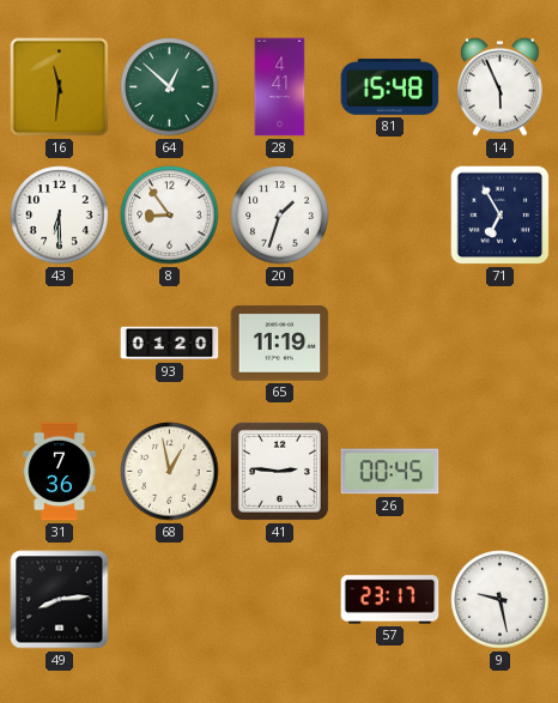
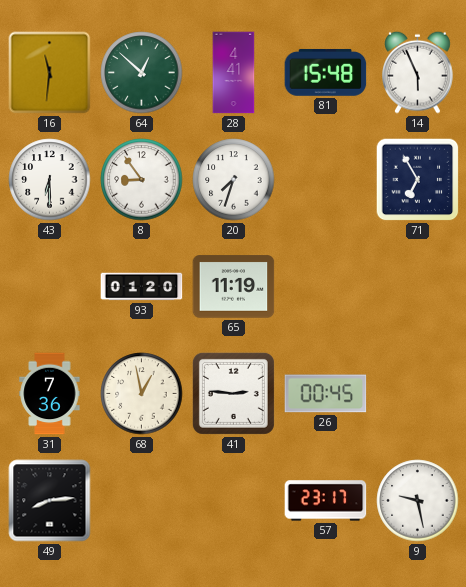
20: 1:33 -> 7:33 (234, 180)
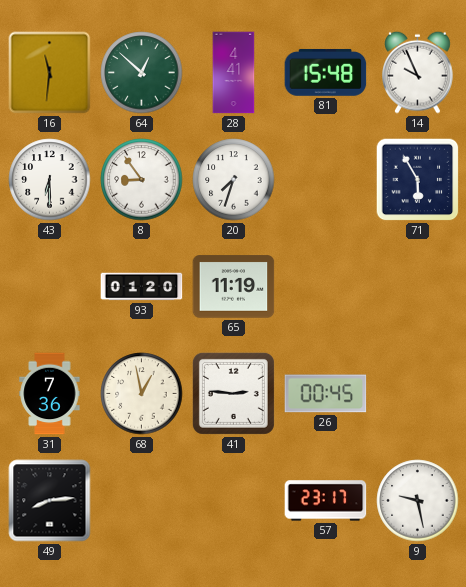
14: 5:56 -> 9:56 (418, 72)
71: 6:55 -> 5:55 (418, 180)
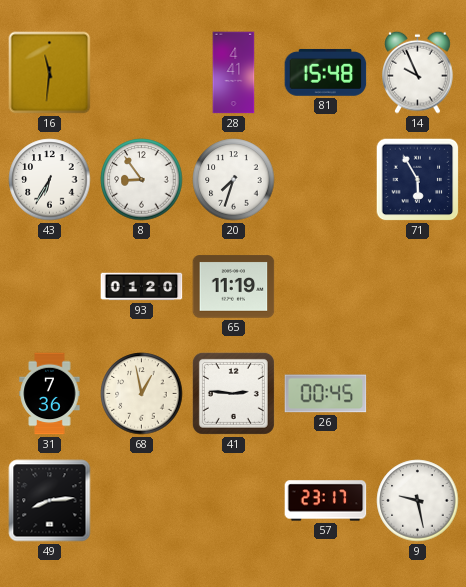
64: 12:52 -> none (142, 73)
43: 6:30 -> 6:35 (50, 180)
